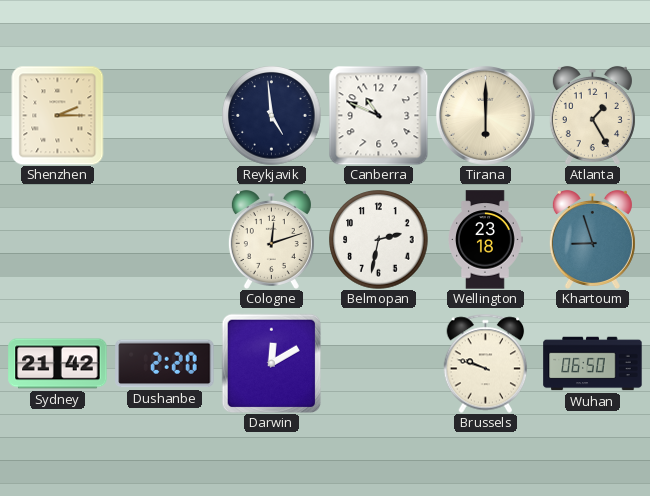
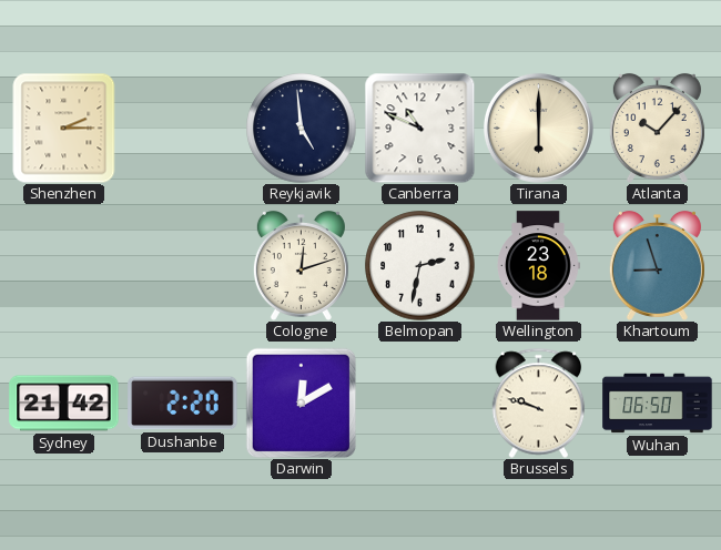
Atlanta: 1:25 -> 10:07 (657, 128)
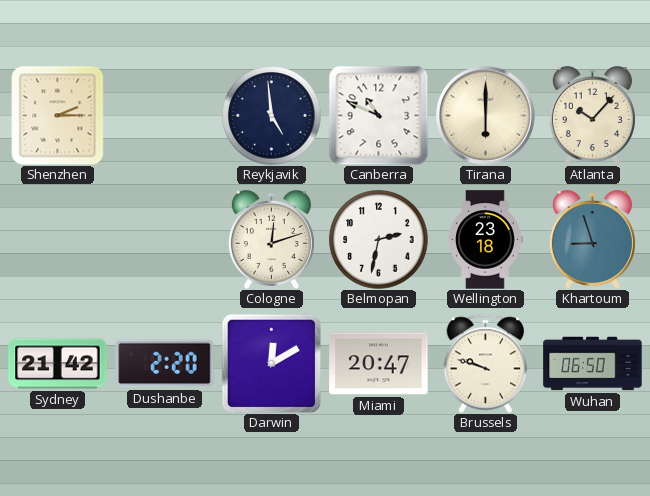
Miami: none -> 20:47 (379, 364)
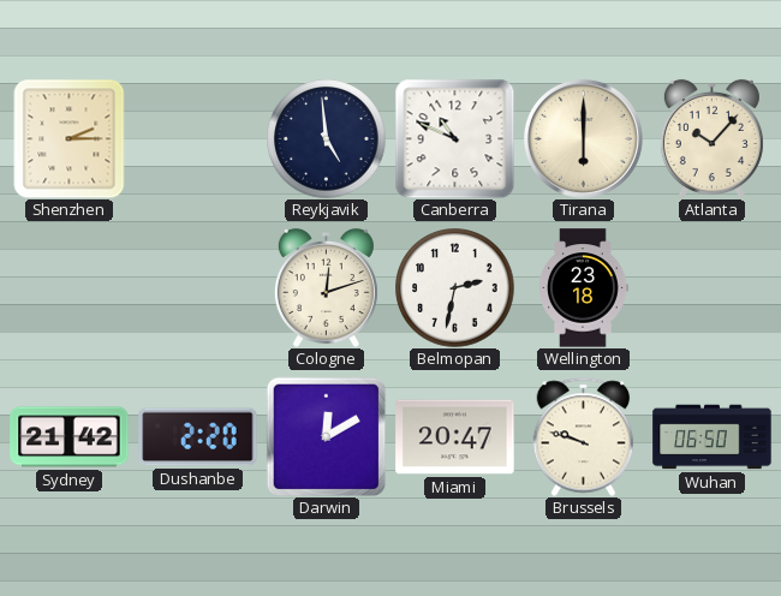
Khartoum: 8:57 -> none (592, 239)
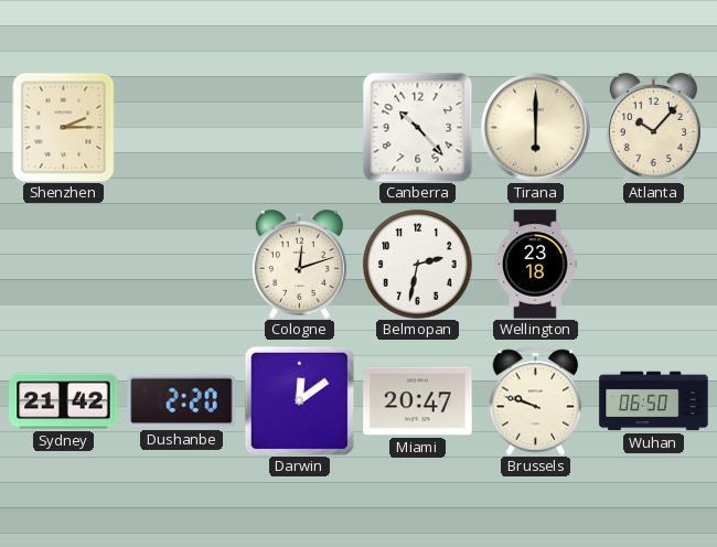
Reykjavik: 4:59 -> none (327, 139)
Canberra: 10:49 -> 10:23 (417, 127)
Darwin: 12:10 -> 12:09 (299, 400)
